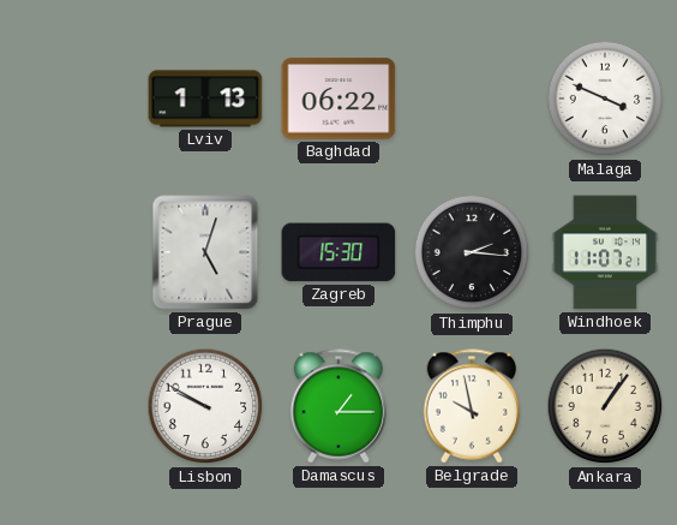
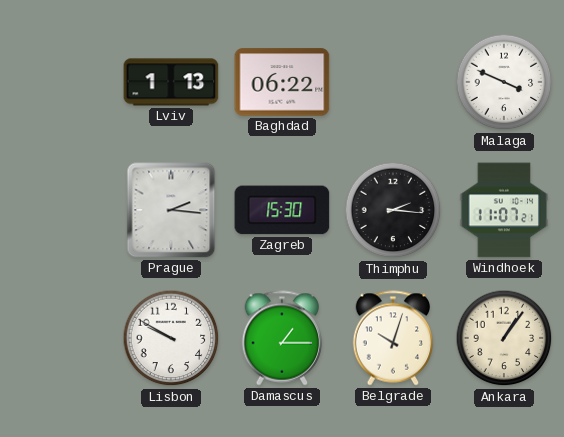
Prague: 5:03 -> 2:16 (171, 210)
Belgrade: 9:58 -> 10:03 (393, 338)
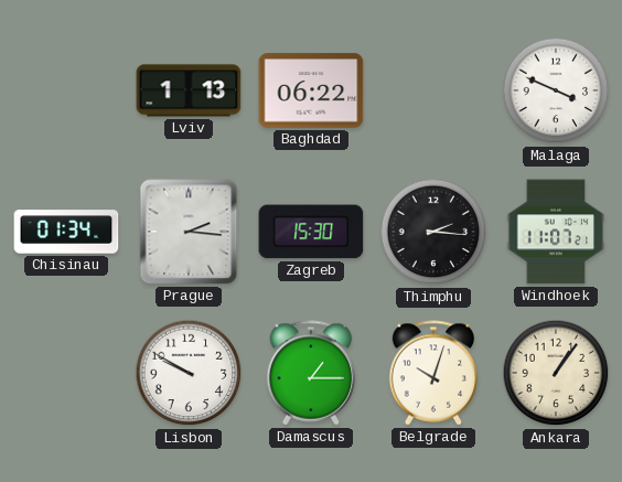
Chisinau: none -> 01:34 (66, 232)
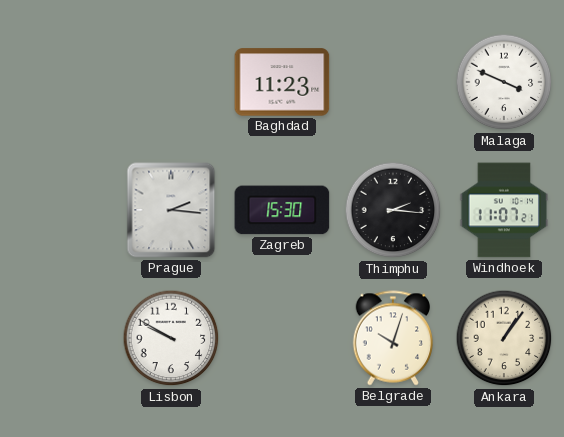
Lviv: 1:13 -> none (189, 90)
Baghdad: 06:22 -> 11:23 (282, 82)
Chisinau: 01:34 -> none (66, 232)
Damascus: 1:15 -> none (311, 373)
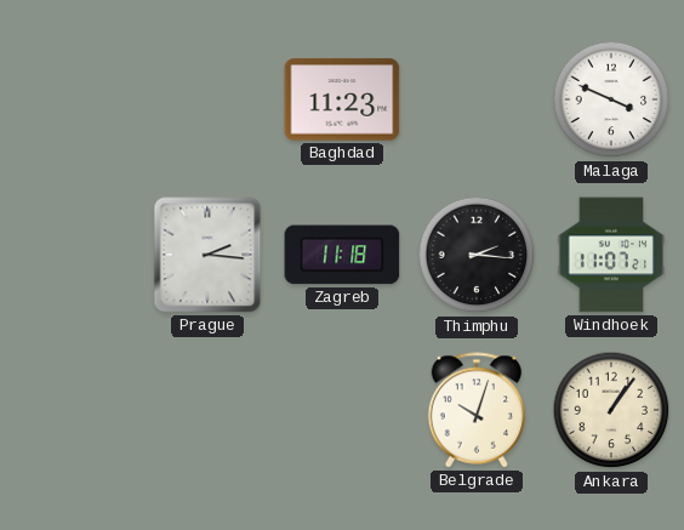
Zagreb: 15:30 -> 11:18 (342, 255)
Lisbon: 9:50 -> none (171, 338)
